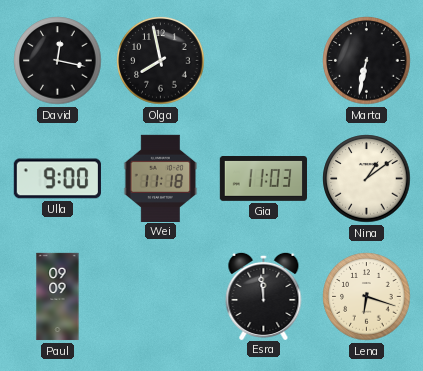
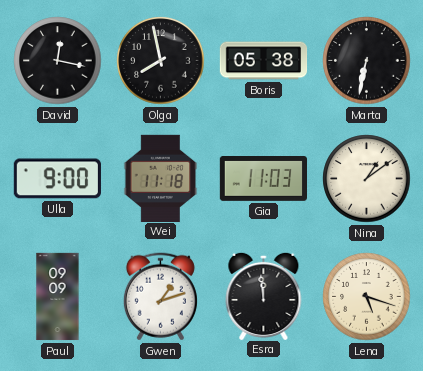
Boris: none -> 05:38 (264, 61)
Gwen: none -> 1:12 (160, 297)
Lena: 6:18 -> 5:18 (367, 297)
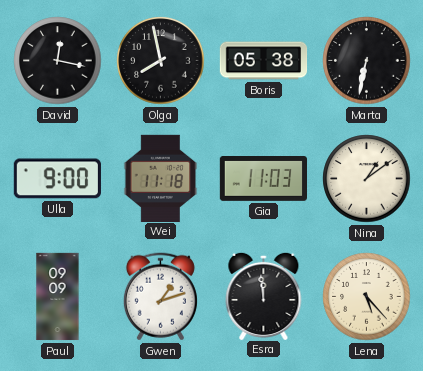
Lena: 5:18 -> 5:23 (367, 297)
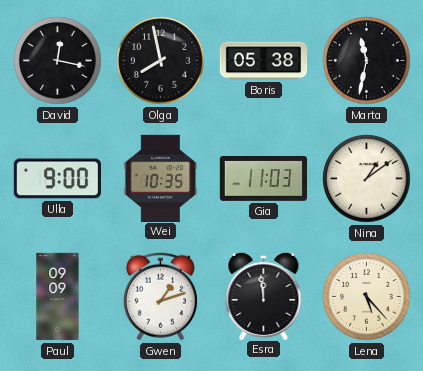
Marta: 6:32 -> 11:32 (367, 61)
Wei: 11:18 -> 10:35 (161, 178)
